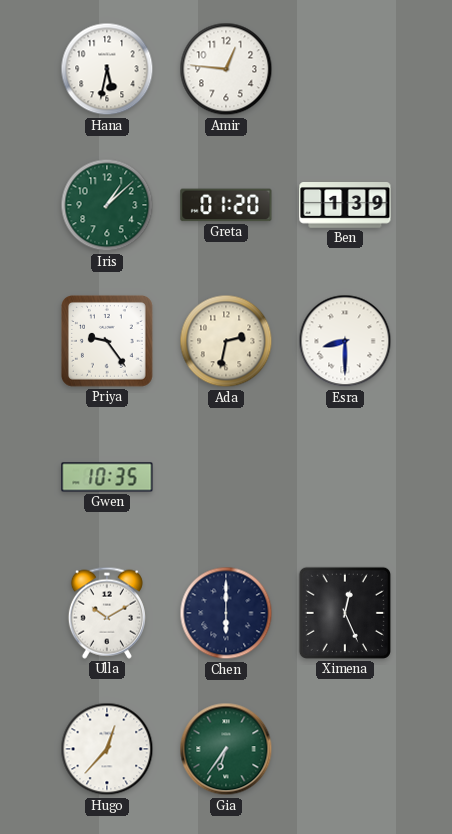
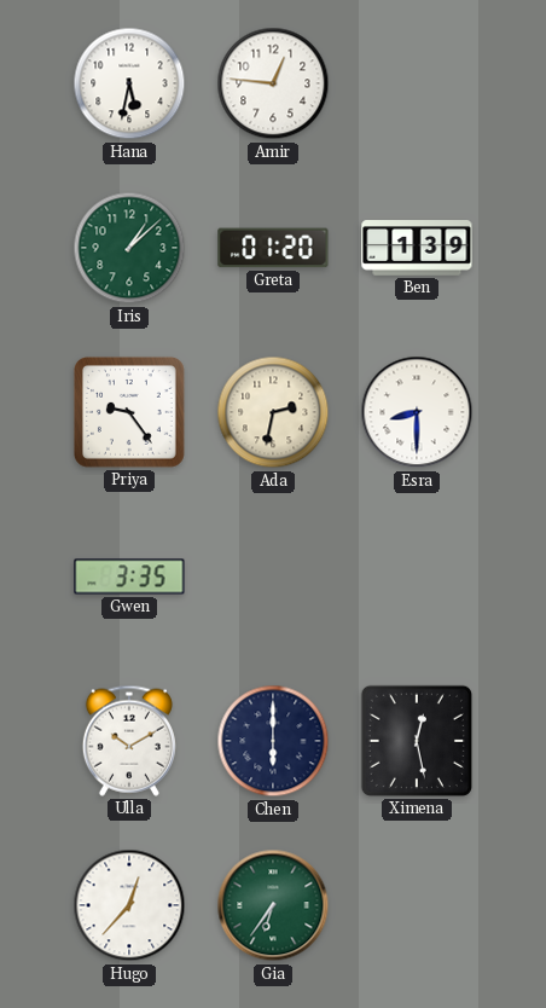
Gwen: 10:35 -> 3:35 (129, 577)
Ximena: 12:26 -> 12:28 (417, 741)
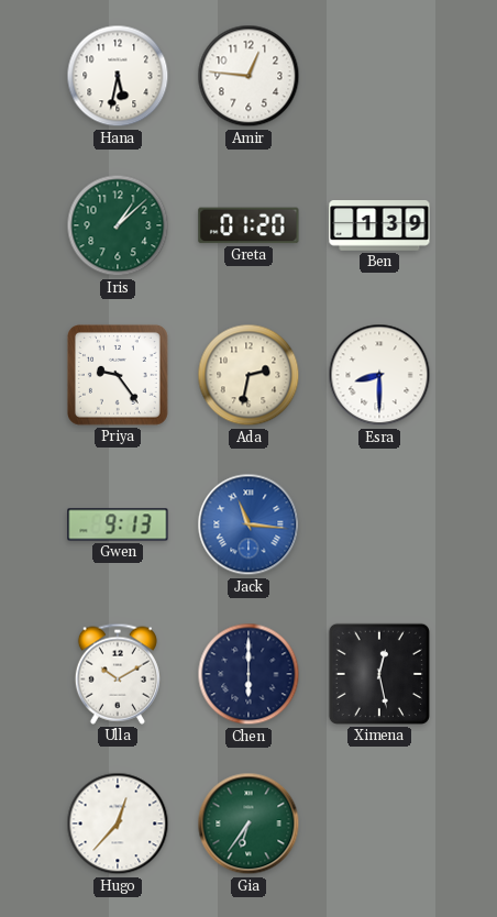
Gwen: 3:35 -> 9:13 (118, 524)
Jack: none -> 11:16 (248, 524)
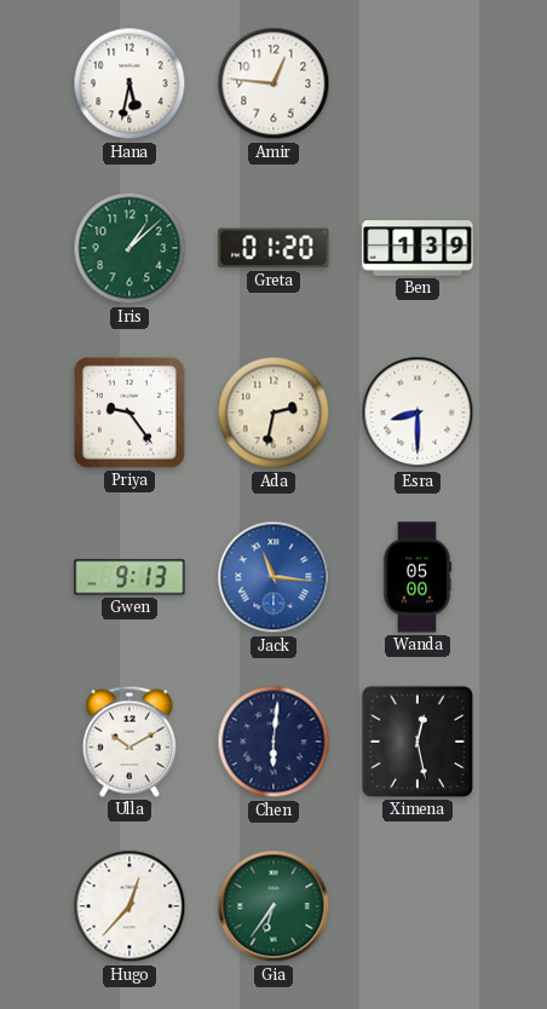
Wanda: none -> 05:00 (418, 577)
Chen: 6:00 -> 6:01 (273, 742)
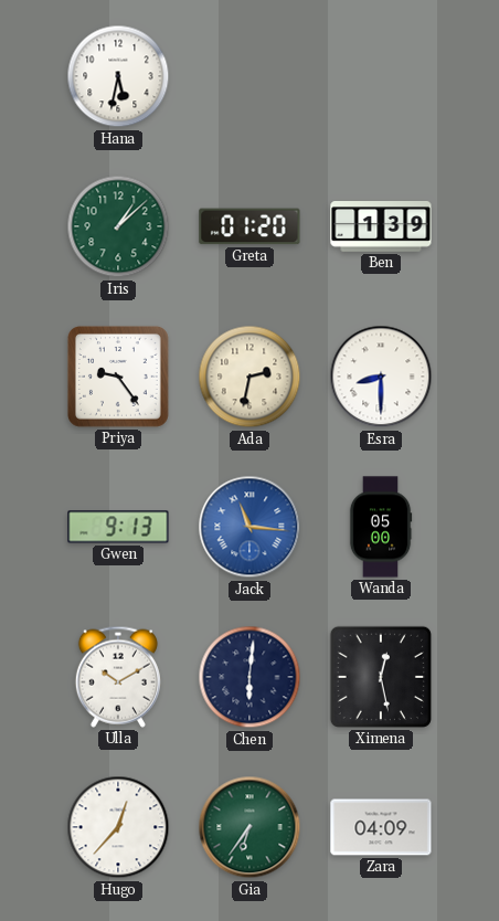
Amir: 12:46 -> none (273, 83)
Zara: none -> 04:09 (381, 827)
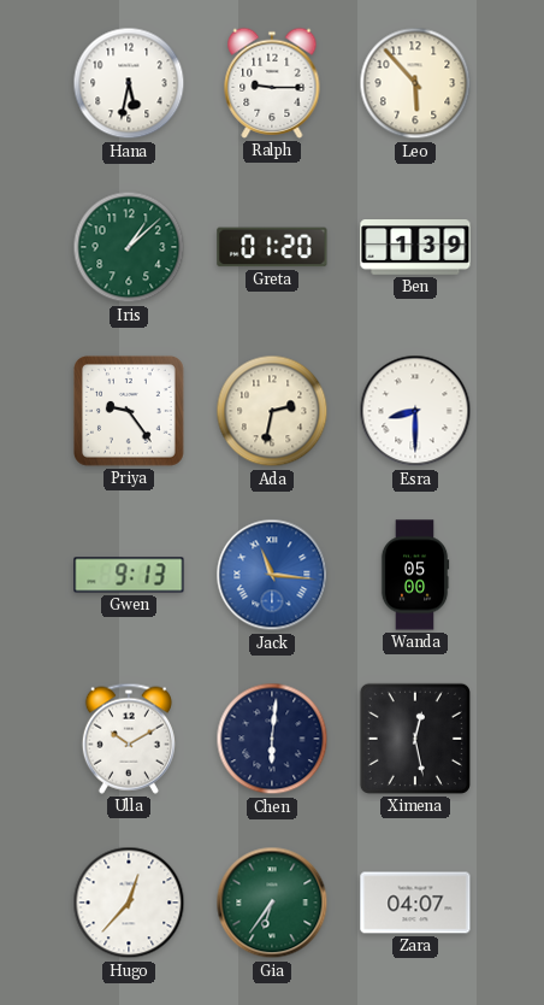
Ralph: none -> 9:15 (272, 83)
Leo: none -> 5:53 (415, 83)
Zara: 04:09 -> 04:07 (415, 903)
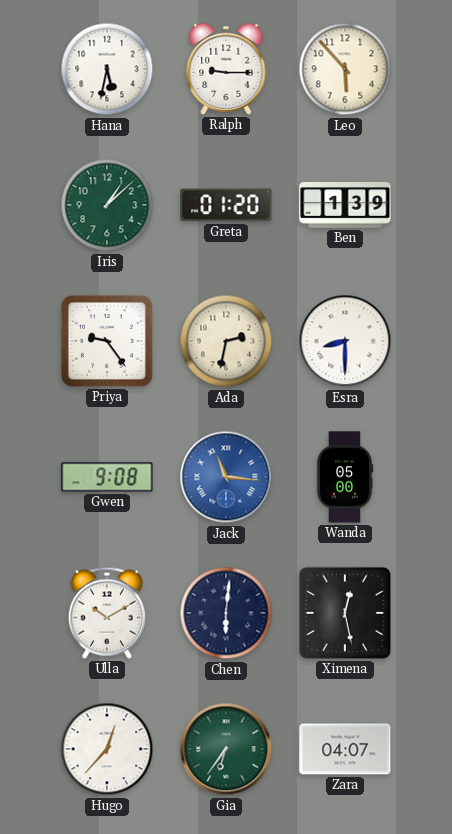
Gwen: 9:13 -> 9:08 (107, 477)
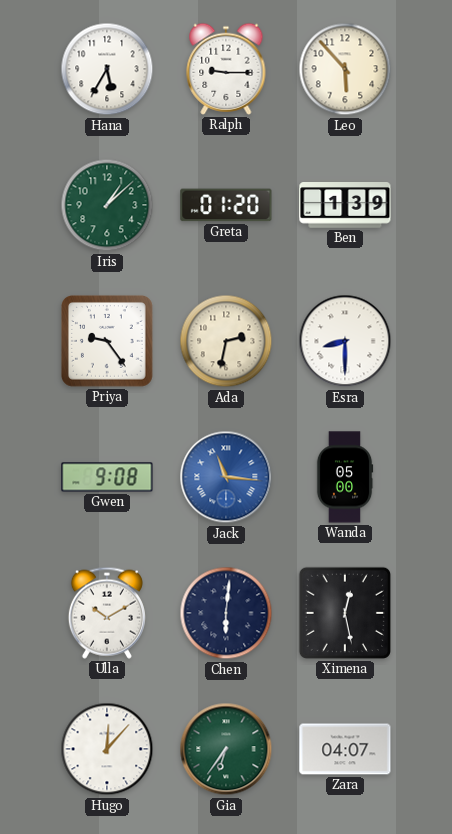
Hana: 5:32 -> 5:35 (107, 69)
Hugo: 12:37 -> 12:07 (107, 749)
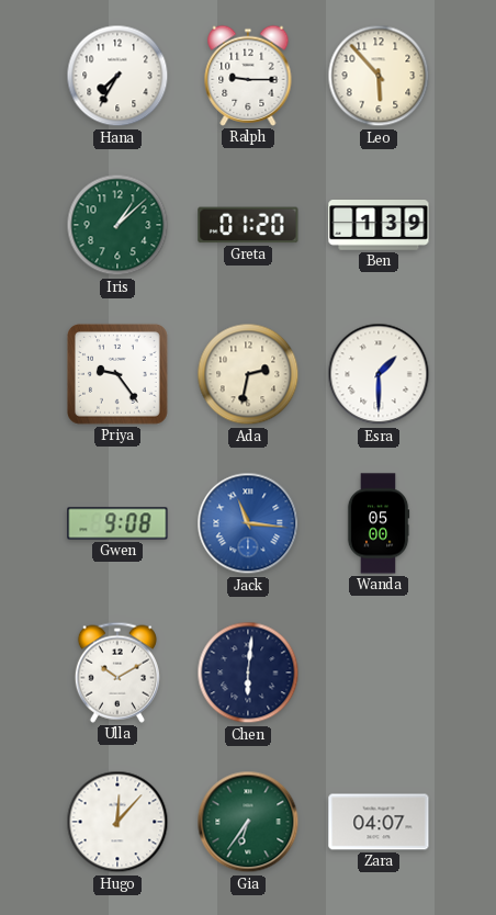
Hana: 5:35 -> 7:35 (117, 76)
Esra: 8:30 -> 1:30 (379, 374)
Ximena: 12:28 -> none (345, 613)
